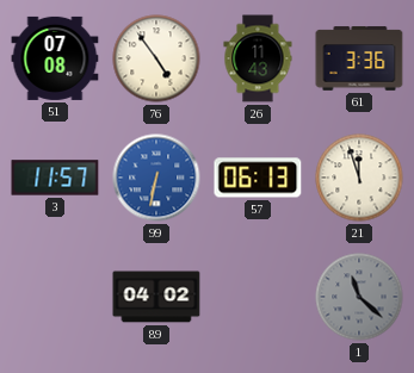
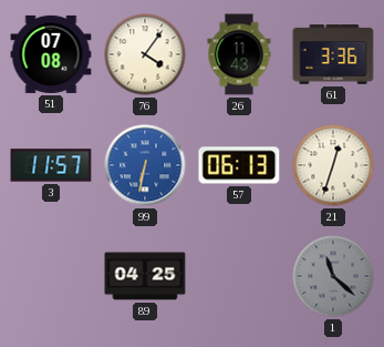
76: 4:54 -> 4:06 (145, 54)
21: 11:57 -> 12:33 (333, 165)
89: 04:02 -> 04:25 (145, 276)
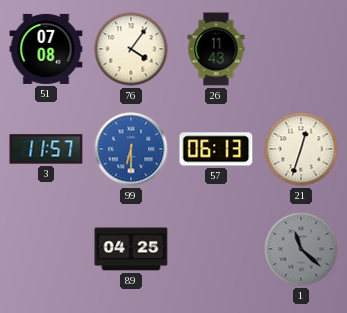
61: 3:36 -> none (333, 54)
99: 6:32 -> 6:30 (131, 149)
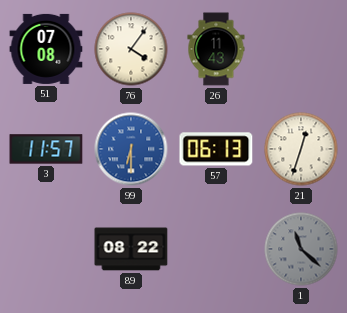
89: 04:25 -> 08:22 (131, 249)
